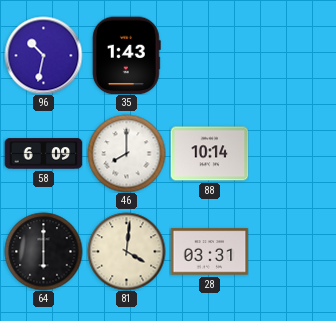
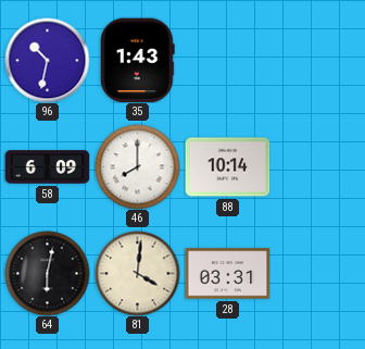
64: 6:00 -> 6:02 (47, 273)
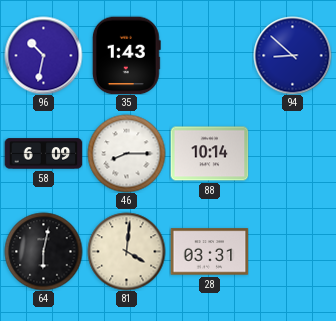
94: none -> 8:52 (292, 55)
46: 8:00 -> 8:15 (126, 153)
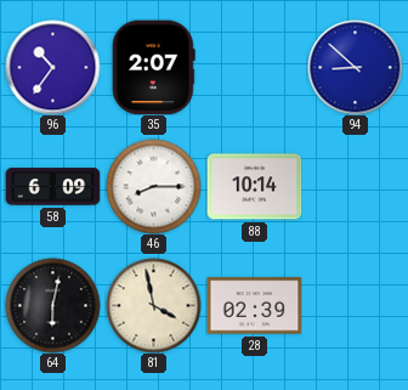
96: 10:32 -> 10:36 (52, 67)
35: 1:43 -> 2:07 (153, 67)
81: 4:01 -> 3:58 (153, 305)
28: 03:31 -> 02:39 (254, 306)
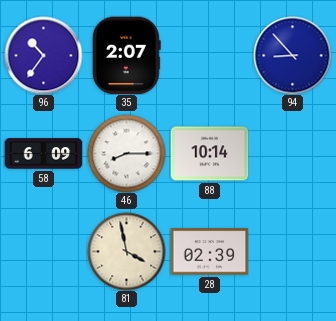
94: 8:52 -> 8:53 (292, 55)
64: 6:02 -> none (52, 305)
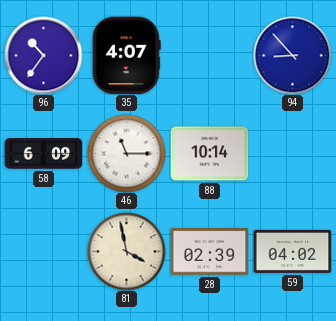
35: 2:07 -> 4:07 (126, 55)
46: 8:15 -> 11:15 (126, 153)
59: none -> 04:02 (292, 251)
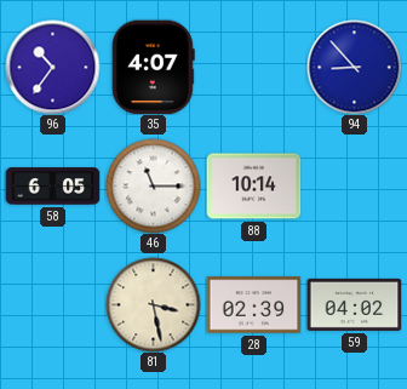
58: 6:09 -> 6:05 (52, 187)
81: 3:58 -> 3:28 (153, 304)
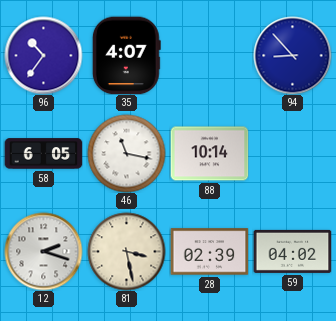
46: 11:15 -> 11:17 (126, 153)
12: none -> 2:18 (43, 251)
